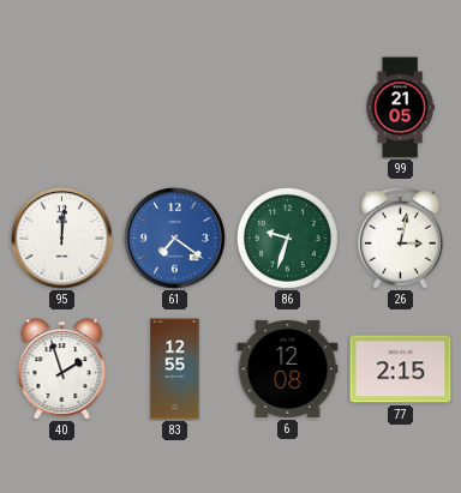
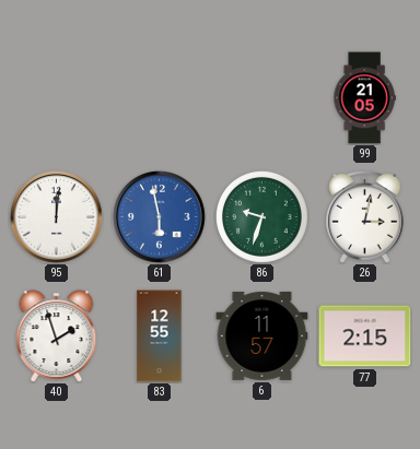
61: 7:21 -> 5:58 (160, 217)
6: 12:08 -> 11:57 (262, 335)
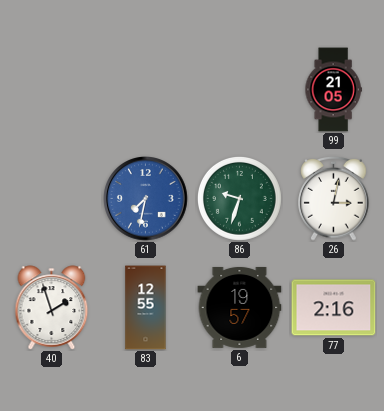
95: 12:01 -> none (57, 217)
61: 5:58 -> 7:32 (146, 199)
6: 11:57 -> 19:57 (240, 307)
77: 2:15 -> 2:16 (334, 308)
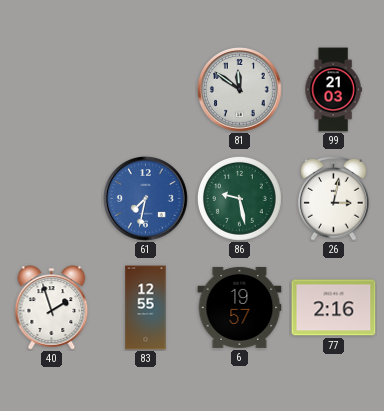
81: none -> 11:51 (240, 90)
99: 21:05 -> 21:03 (333, 90)
86: 9:33 -> 9:28 (239, 198)
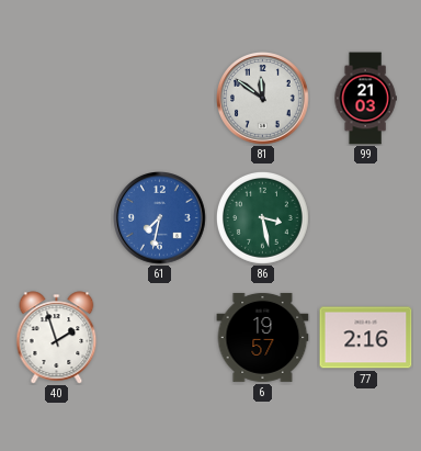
86: 9:28 -> 3:28 (262, 217)
26: 3:02 -> none (334, 198)
83: 12:55 -> none (146, 308)
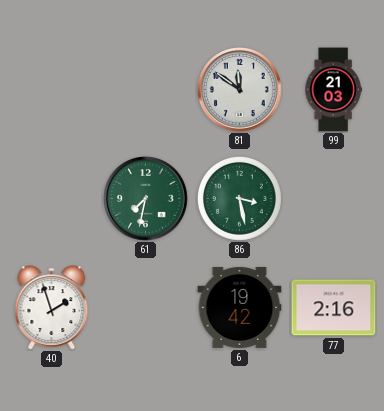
61 dial: blue -> green (146, 199)
6: 19:57 -> 19:42 (240, 307)
